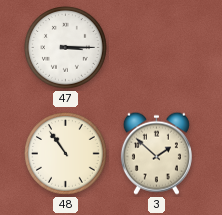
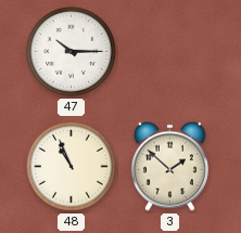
47: 3:15 -> 10:15 (72, 52)
48: 10:54 -> 10:56 (72, 167)
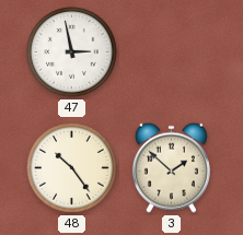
47: 10:15 -> 2:58 (72, 52)
48: 10:56 -> 10:24 (72, 168)
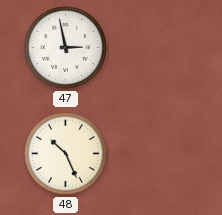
48: 10:24 -> 10:26 (66, 154)
3: 1:52 -> none (171, 167)
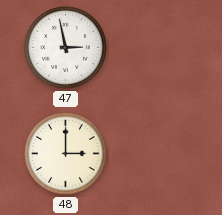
48: 10:26 -> 3:00 (66, 154)
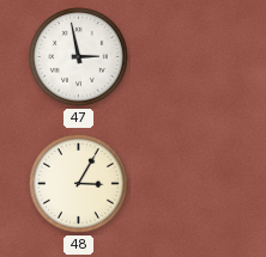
48: 3:00 -> 3:05 (79, 184)
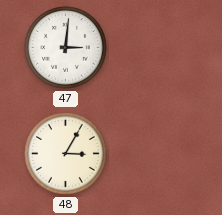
47: 2:58 -> 3:01 (66, 48)
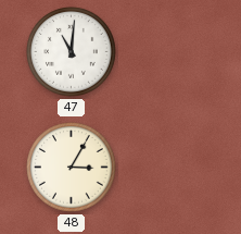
47: 3:01 -> 11:01 (72, 52)
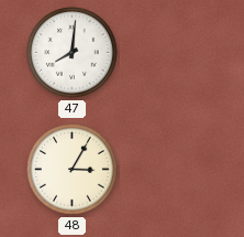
47: 11:01 -> 8:01 (73, 53)
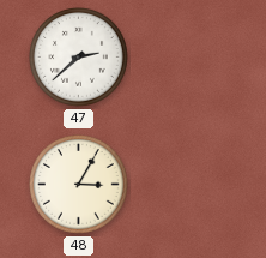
47: 8:01 -> 2:38 (79, 58)
